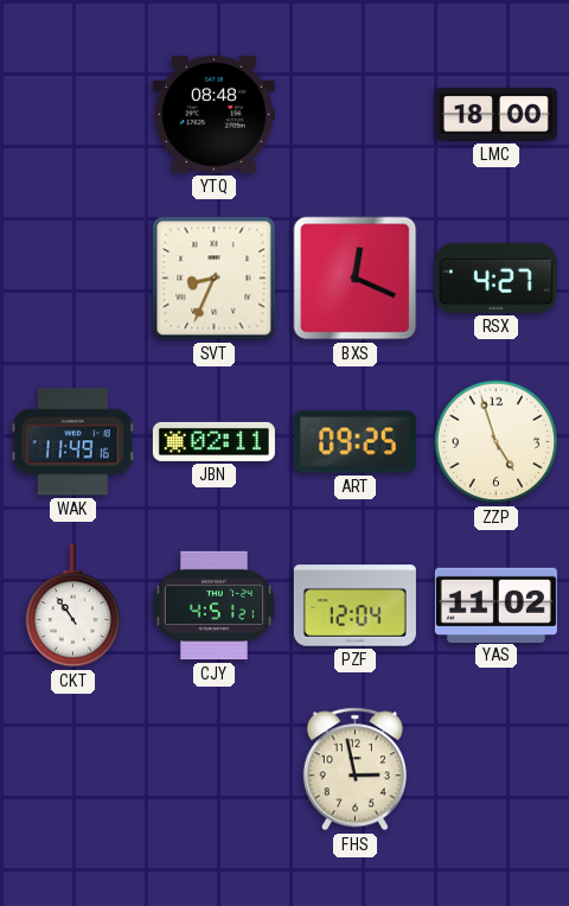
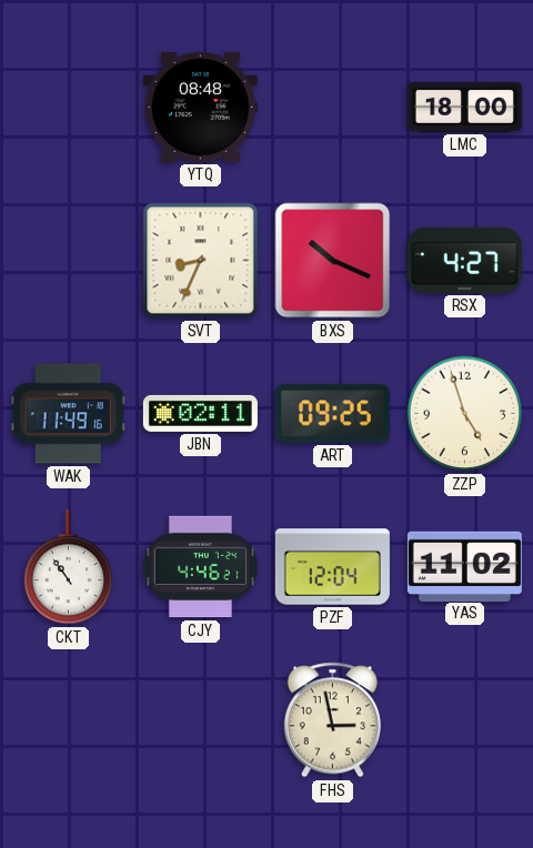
BXS: 12:19 -> 10:19 (333, 261)
CJY: 4:51 -> 4:46 (200, 567)
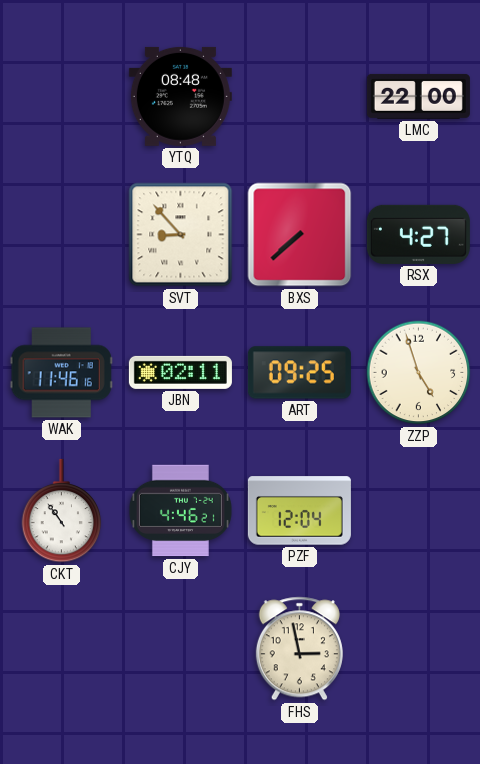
LMC: 18:00 -> 22:00 (418, 96)
SVT: 8:34 -> 8:53 (181, 235)
BXS: 10:19 -> 7:38 (300, 235)
WAK: 11:49 -> 11:46 (61, 373)
YAS: 11:02 -> none (464, 566)
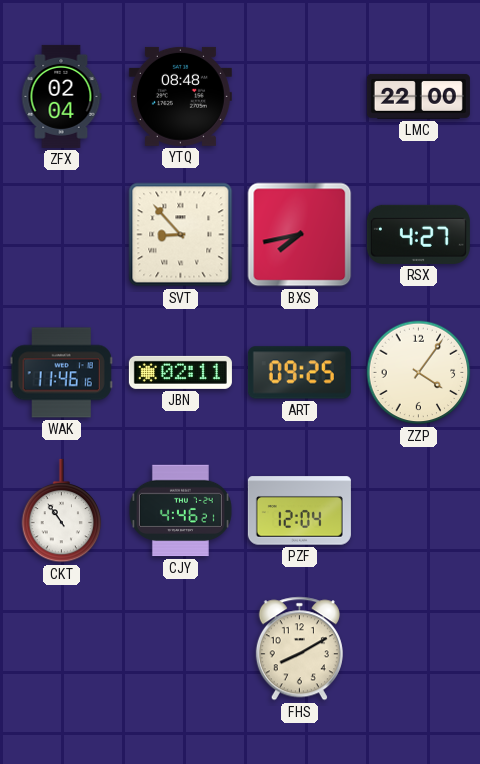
ZFX: none -> 02:04 (61, 96)
BXS: 7:38 -> 7:43 (300, 235)
ZZP: 4:57 -> 4:06 (419, 373)
FHS: 2:58 -> 8:10 (299, 649)
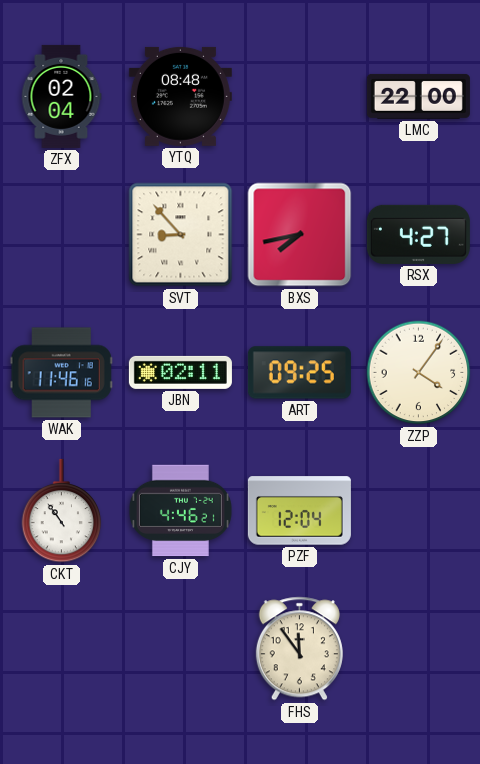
FHS: 8:10 -> 11:54 (299, 649)
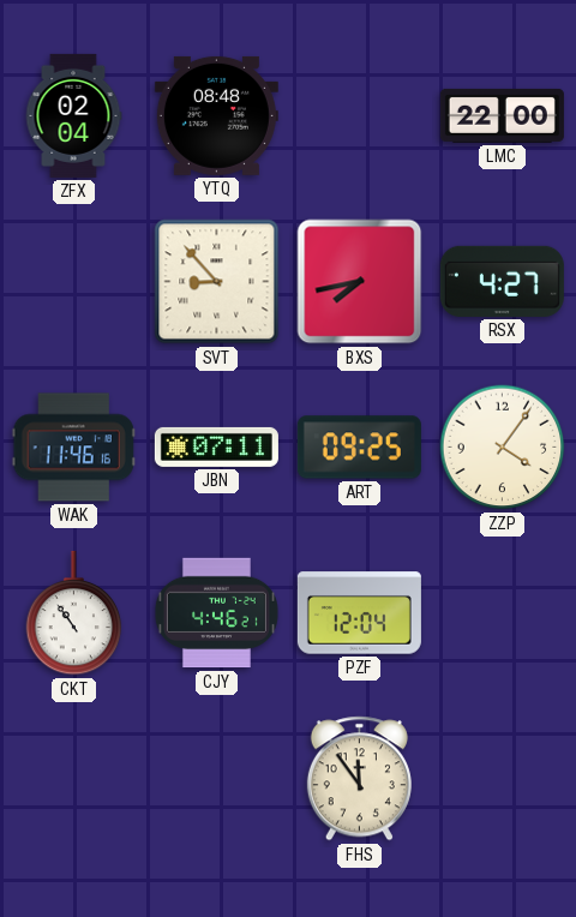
JBN: 02:11 -> 07:11 (216, 446)
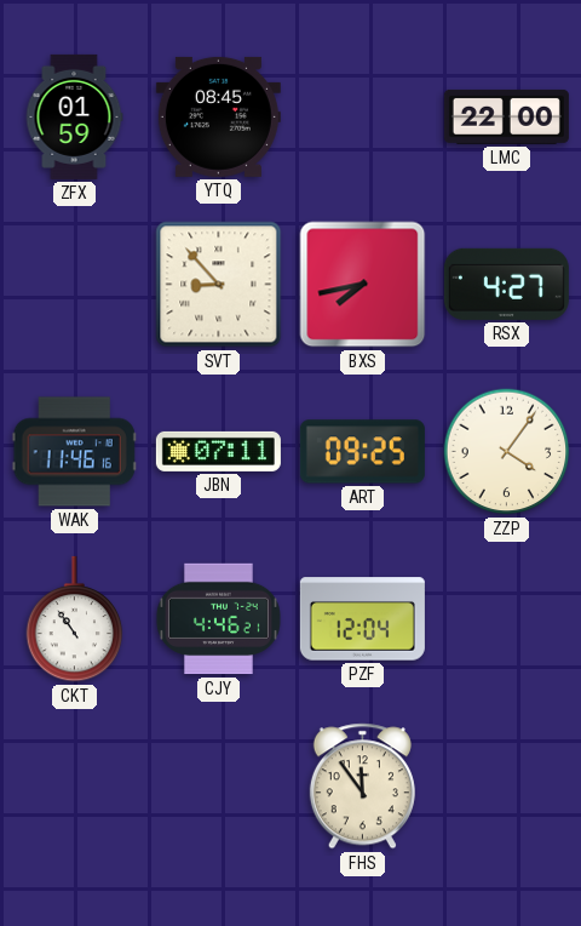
ZFX: 02:04 -> 01:59 (74, 116)
YTQ: 08:48 -> 08:45 (218, 116)
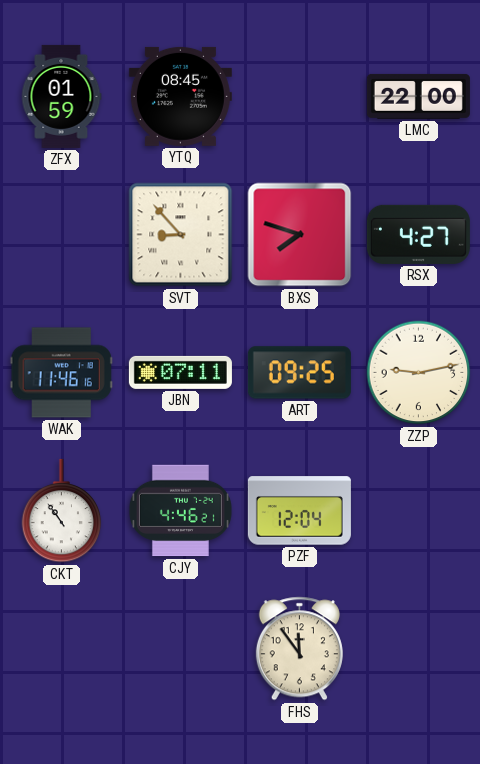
BXS: 7:43 -> 7:48 (300, 235)
ZZP: 4:06 -> 9:13 (419, 373)
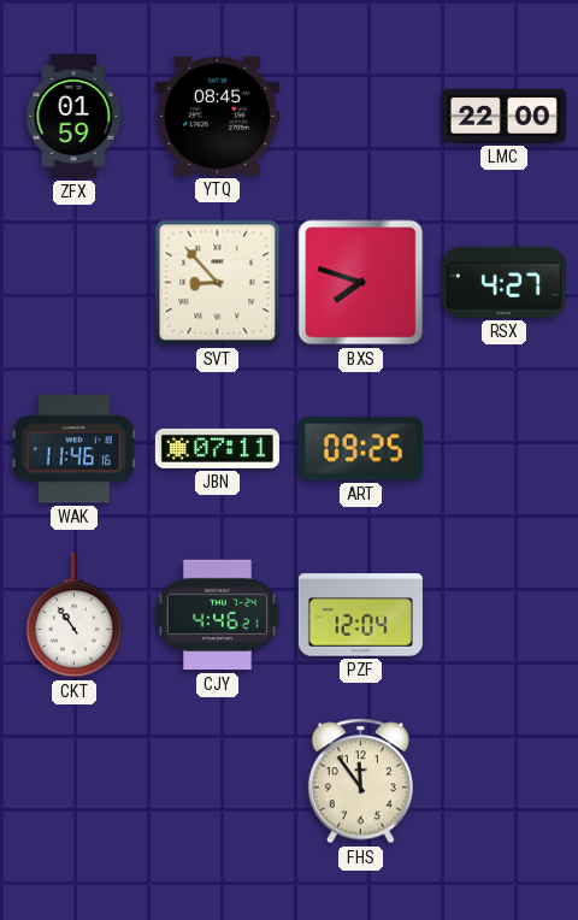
ZZP: 9:13 -> none (419, 373)
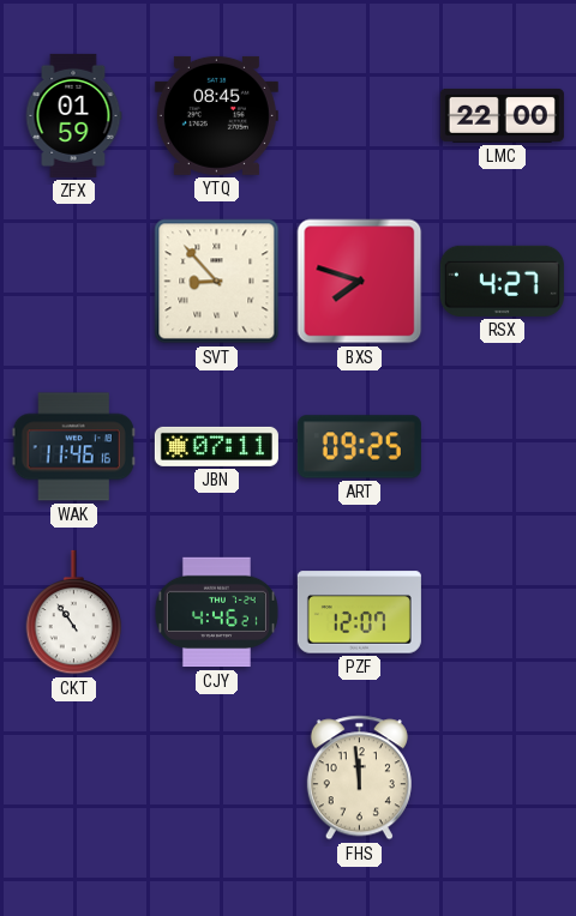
PZF: 12:04 -> 12:07 (359, 613)
FHS: 11:54 -> 11:59 (359, 778)
